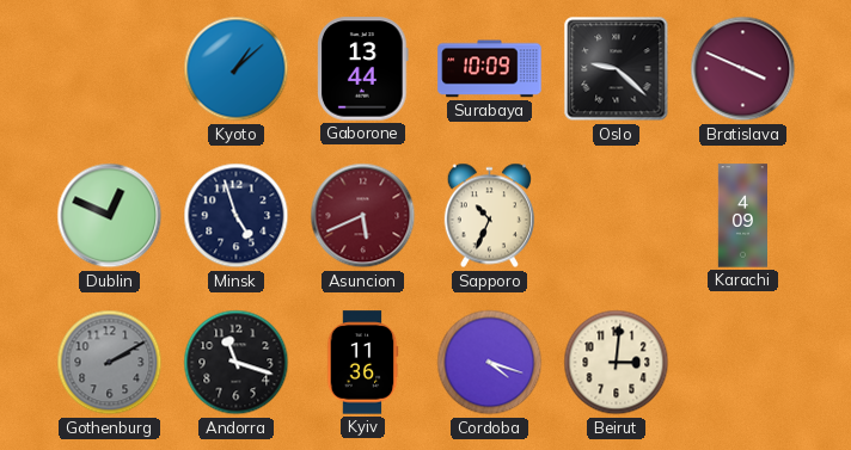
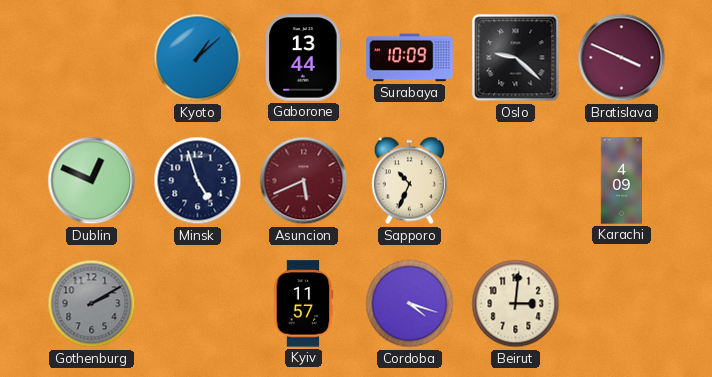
Andorra: 11:18 -> none (237, 363)
Kyiv: 11:36 -> 11:57 (303, 304)
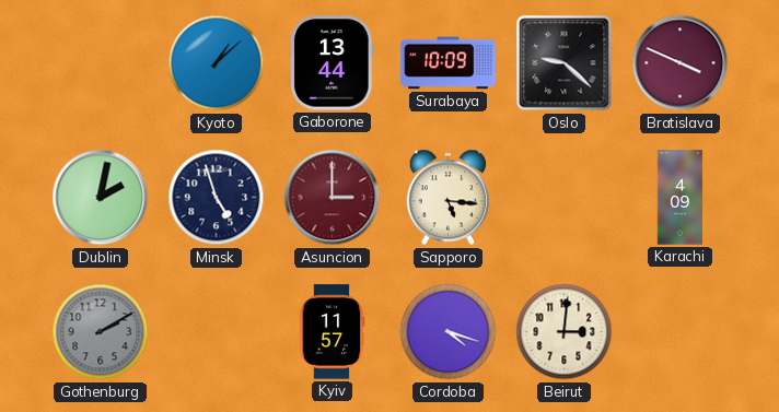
Dublin: 12:49 -> 2:02 (101, 198)
Asuncion: 5:41 -> 3:00 (333, 198)
Sapporo: 10:34 -> 5:16 (447, 198)
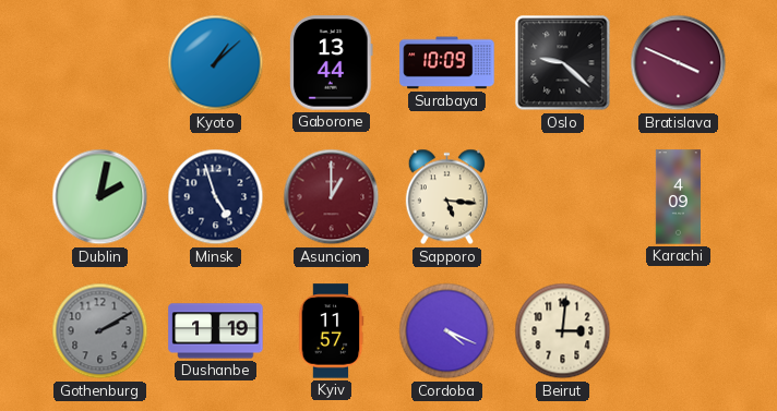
Asuncion: 3:00 -> 1:00 (332, 197)
Dushanbe: none -> 1:19 (216, 331)
Cordoba: 4:18 -> 4:19 (447, 331)
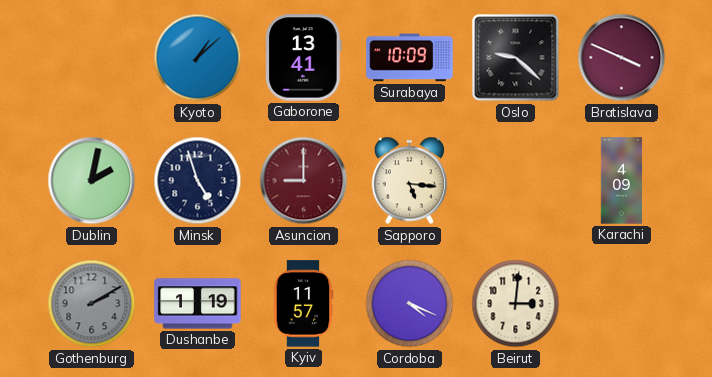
Gaborone: 13:44 -> 13:41 (304, 58)
Asuncion: 1:00 -> 9:00 (304, 181)
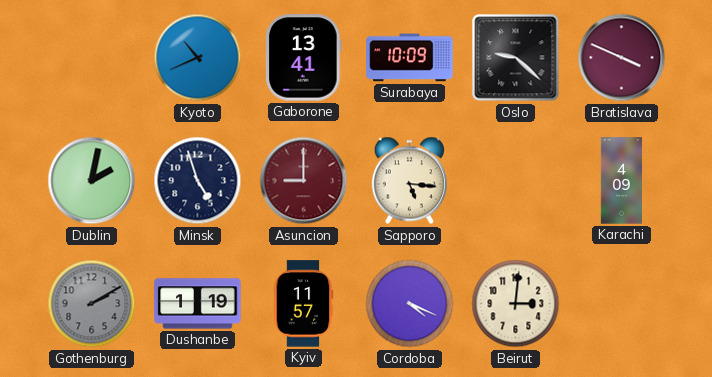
Kyoto: 1:08 -> 10:41 (198, 58)
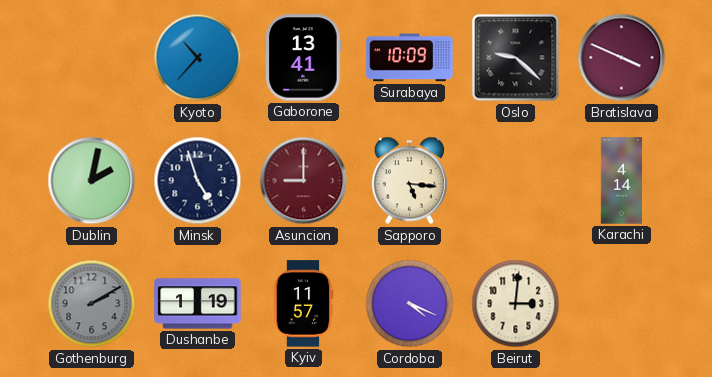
Kyoto: 10:41 -> 10:37 (198, 58)
Karachi: 4:09 -> 4:14 (621, 181)
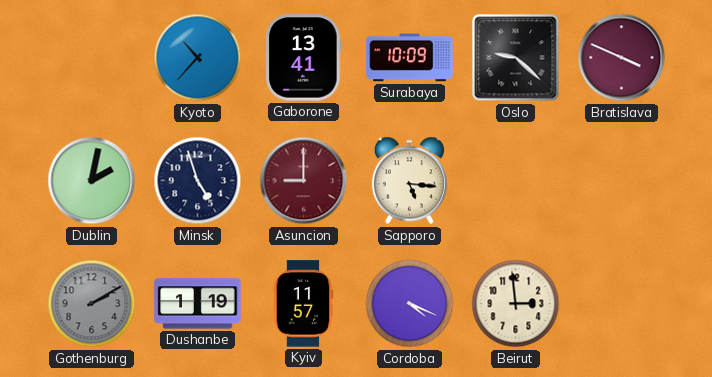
Karachi: 4:14 -> none (621, 181)
Beirut: 3:01 -> 2:59 (516, 304)
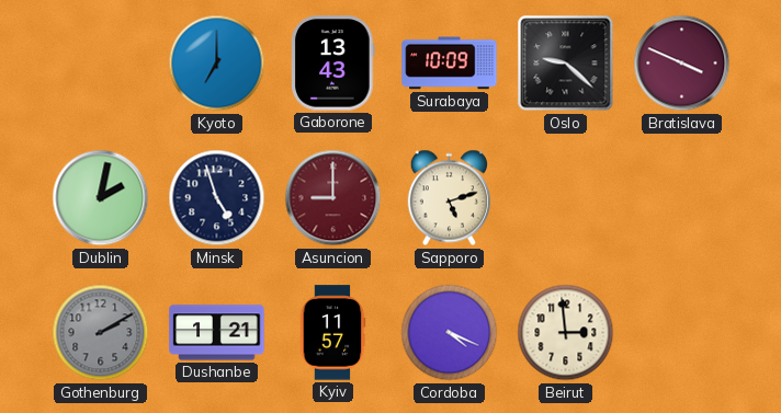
Kyoto: 10:37 -> 7:00 (217, 64)
Gaborone: 13:41 -> 13:43 (333, 64)
Sapporo: 5:16 -> 5:12 (449, 198)
Dushanbe: 1:19 -> 1:21 (217, 333)
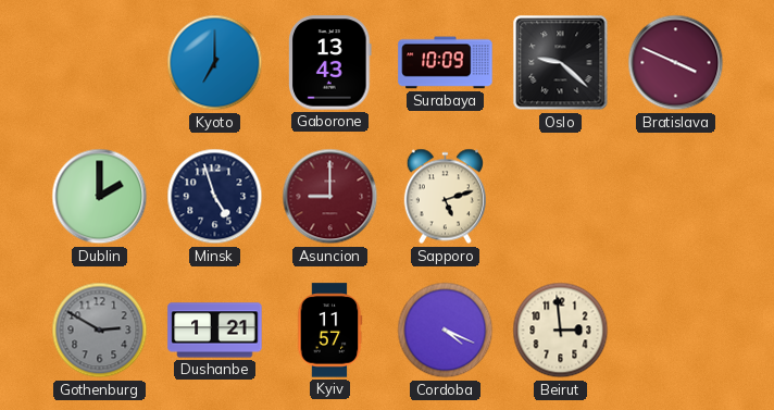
Dublin: 2:02 -> 2:00 (100, 197)
Gothenburg: 2:10 -> 2:50 (100, 331)
